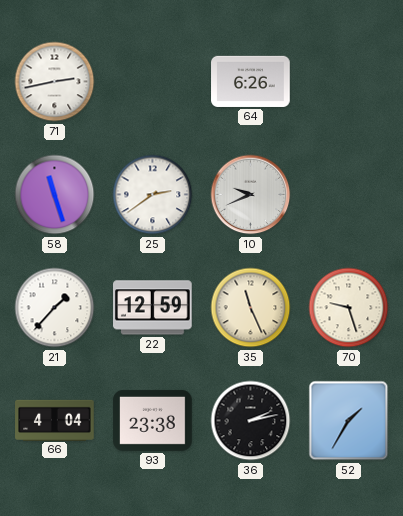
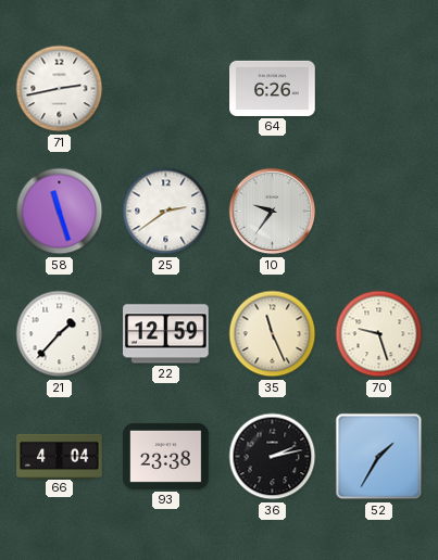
10: 9:41 -> 9:36 (273, 212)
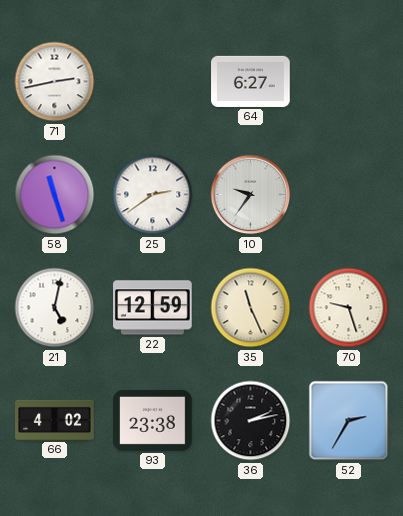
64: 6:26 -> 6:27 (251, 81)
21: 1:37 -> 5:02 (55, 308)
66: 4:04 -> 4:02 (55, 420)
52: 1:35 -> 2:35 (349, 421)
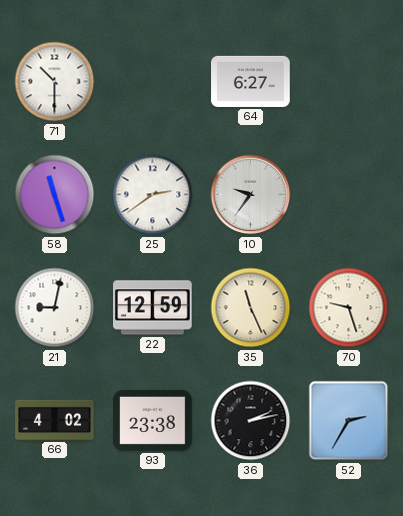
71: 2:43 -> 10:30 (55, 82)
21: 5:02 -> 9:02 (55, 308)
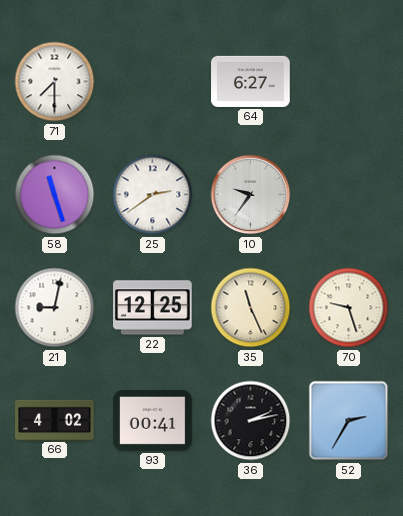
71: 10:30 -> 7:30 (55, 82)
22: 12:59 -> 12:25 (153, 308)
93: 23:38 -> 00:41 (153, 420)
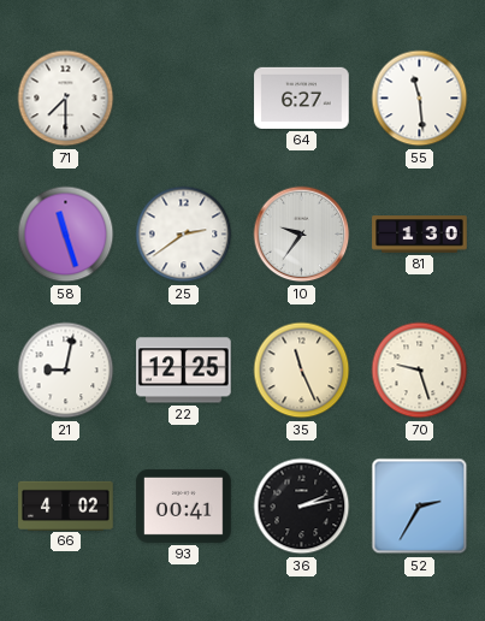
55: none -> 11:29 (420, 99)
81: none -> 1:30 (420, 235)
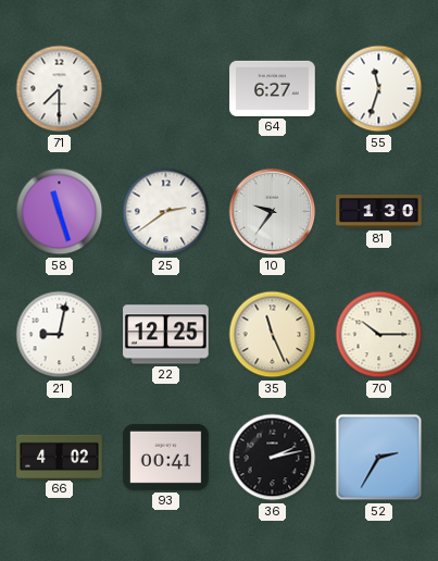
55: 11:29 -> 11:33 (379, 89)
70: 9:27 -> 10:15 (379, 335)
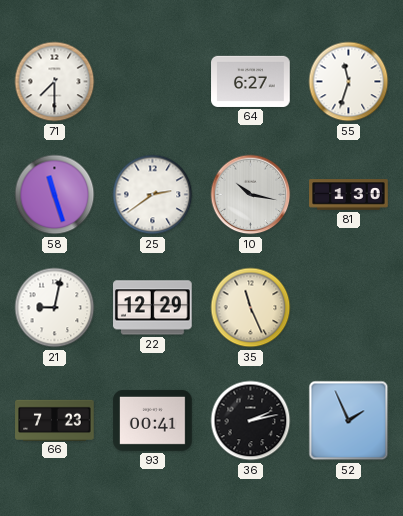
10: 9:36 -> 10:17 (251, 195)
22: 12:25 -> 12:29 (153, 308)
70: 10:15 -> none (379, 335)
66: 4:02 -> 7:23 (55, 420)
52: 2:35 -> 1:56 (349, 421)
